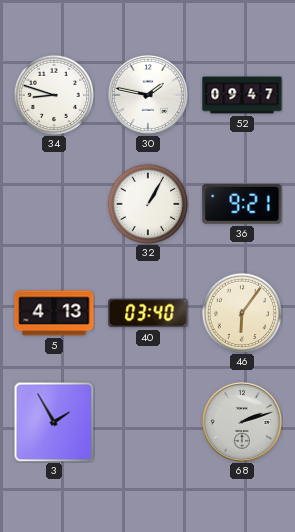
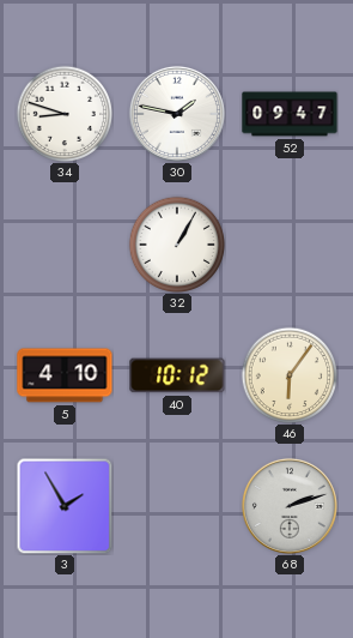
36: 9:21 -> none (242, 204)
5: 4:13 -> 4:10 (65, 375)
40: 03:40 -> 10:12 (177, 375)
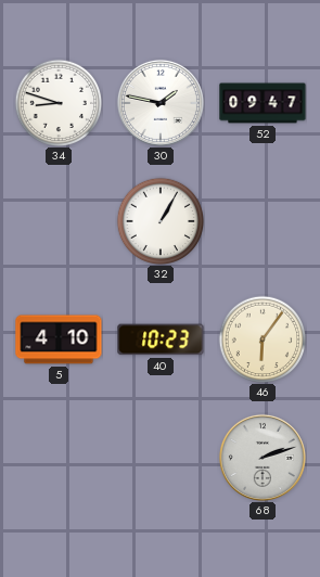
40: 10:12 -> 10:23 (161, 339)
3: 1:55 -> none (65, 506)
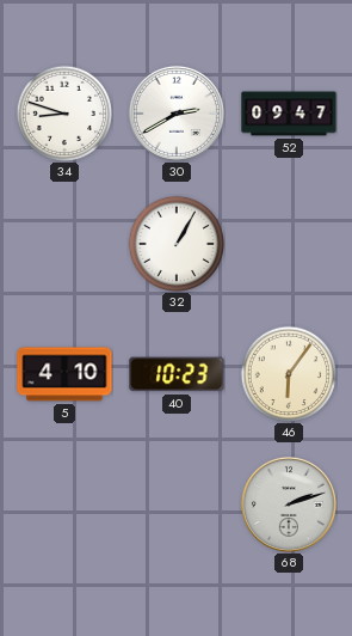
30: 1:47 -> 2:40 (177, 114)
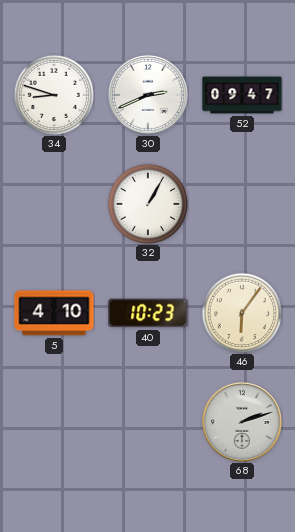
30: 2:40 -> 2:41 (148, 95)
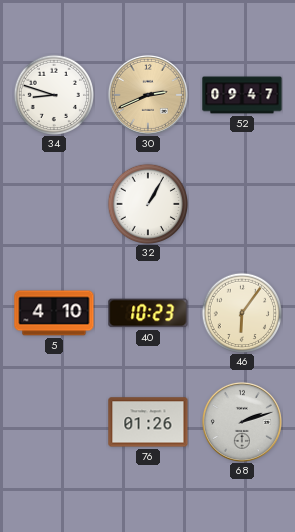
30 dial: white -> champagne (148, 95)
76: none -> 01:26 (148, 422)
